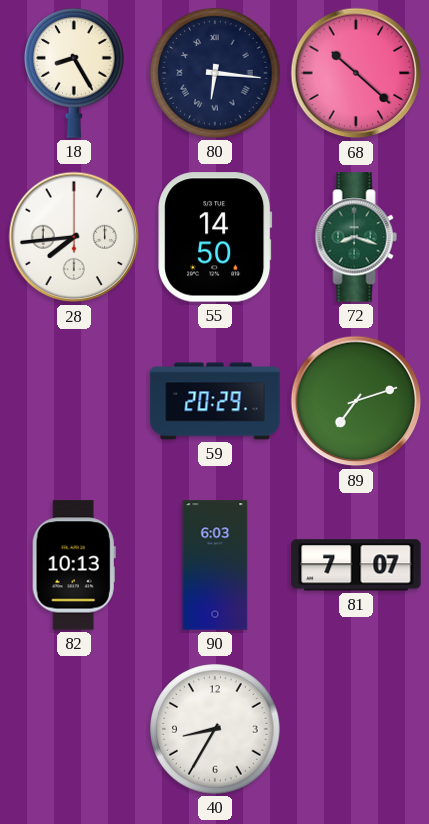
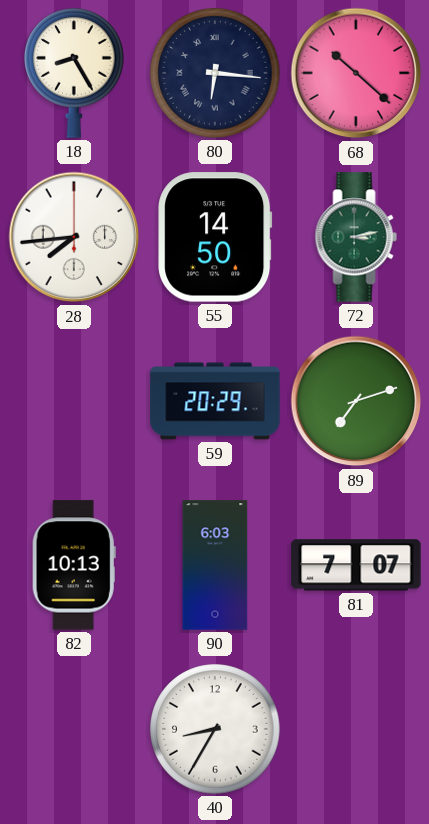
72: 8:18 -> 3:13 (356, 237)
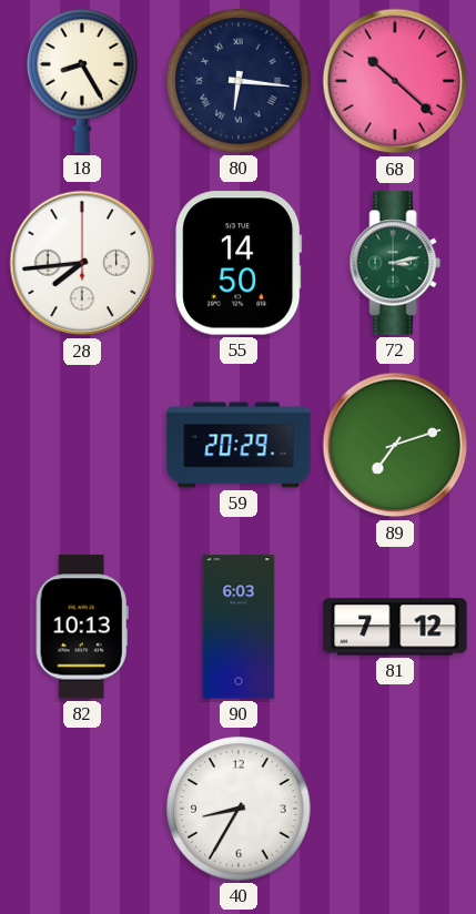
81: 7:07 -> 7:12 (395, 627)
